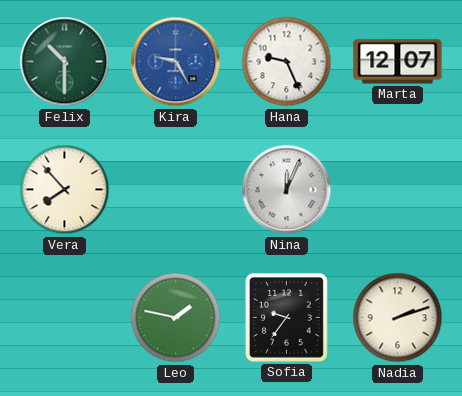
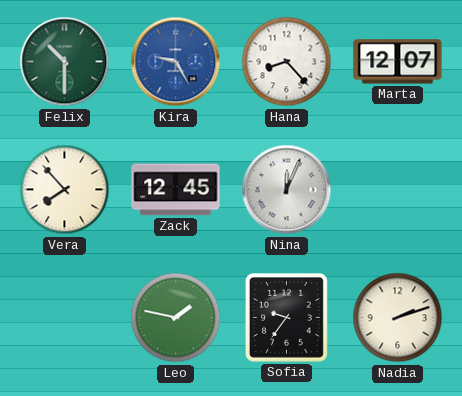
Hana: 9:26 -> 8:23 (287, 62)
Zack: none -> 12:45 (176, 190)
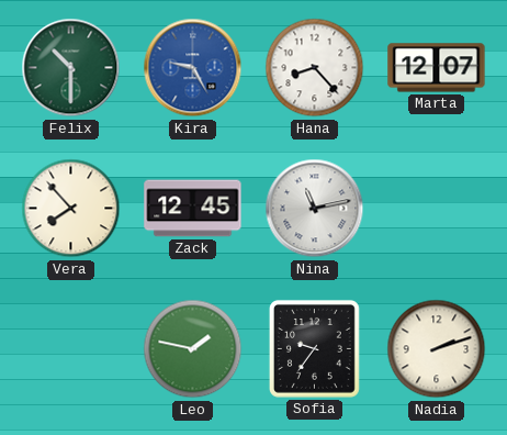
Nina: 12:04 -> 11:13 (315, 209)
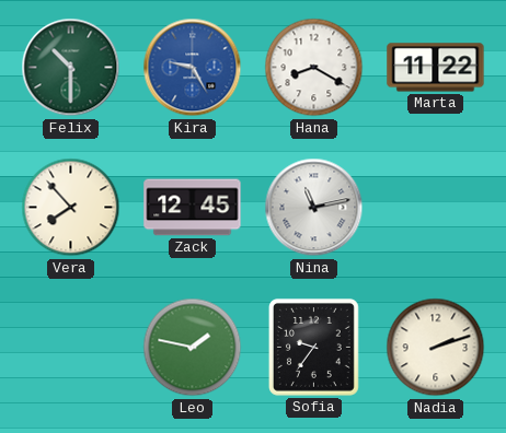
Hana: 8:23 -> 8:20 (314, 68)
Marta: 12:07 -> 11:22 (436, 68)
